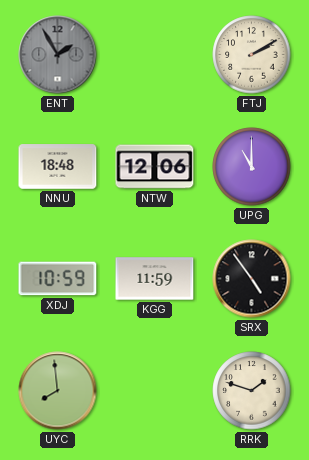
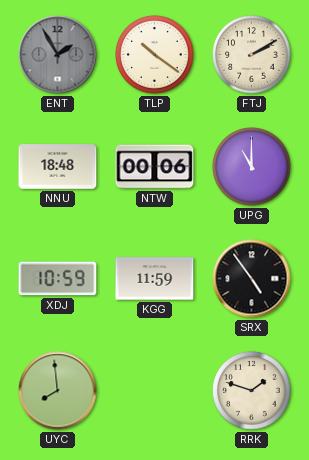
TLP: none -> 10:21 (155, 55)
NTW: 12:06 -> 00:06 (155, 167)
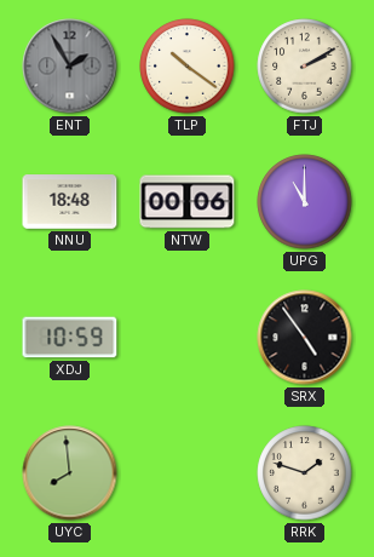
KGG: 11:59 -> none (155, 279)
